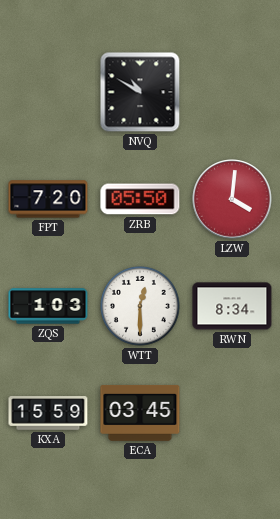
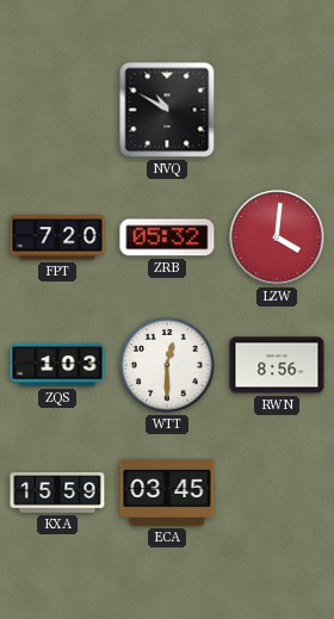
ZRB: 05:50 -> 05:32 (167, 237)
RWN: 8:34 -> 8:56 (277, 365)
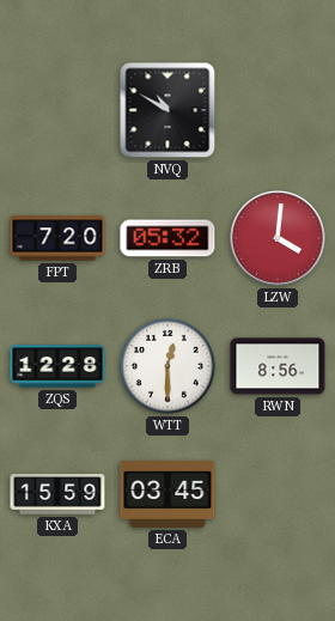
ZQS: 1:03 -> 12:28 (57, 366)
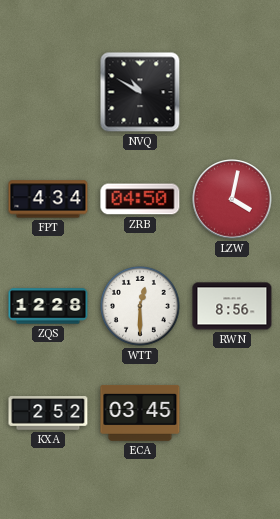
FPT: 7:20 -> 4:34 (48, 199)
ZRB: 05:32 -> 04:50 (140, 199)
LZW: 4:01 -> 4:02 (232, 199)
KXA: 15:59 -> 2:52 (48, 413)
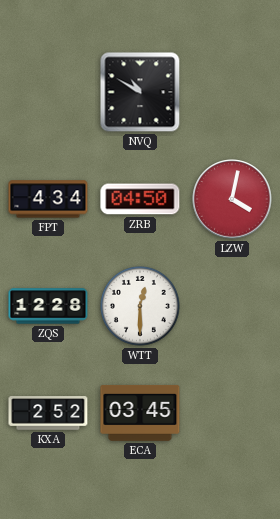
RWN: 8:56 -> none (232, 306)
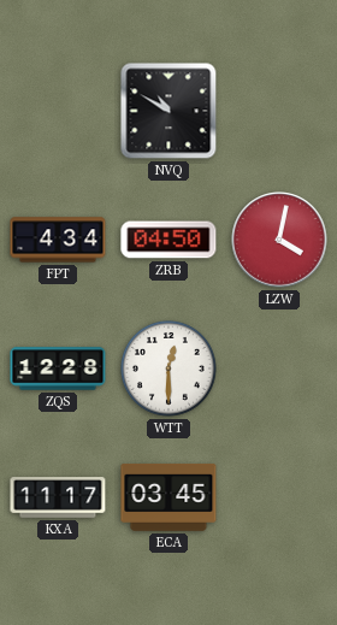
KXA: 2:52 -> 11:17 (58, 497)
